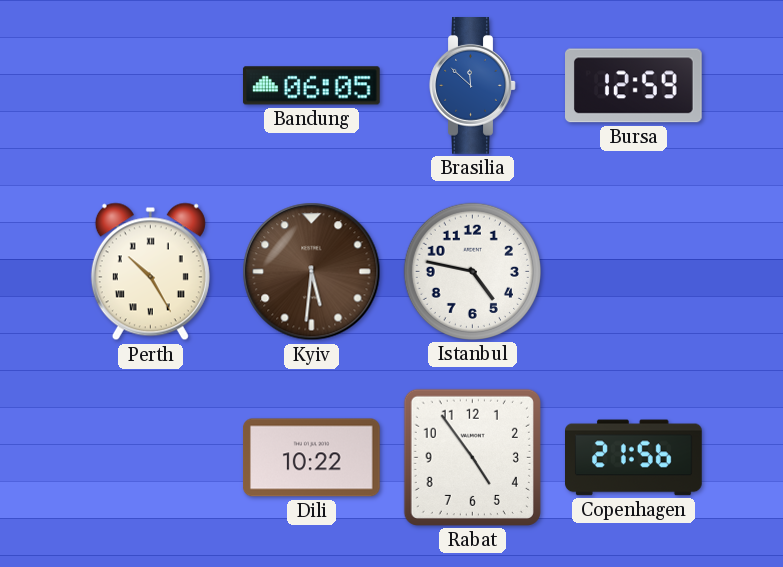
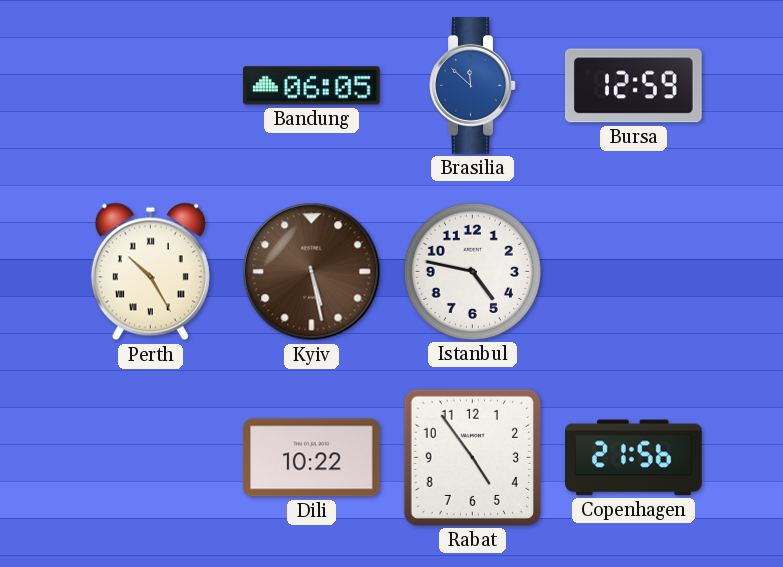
Kyiv: 5:31 -> 5:28 (312, 272)
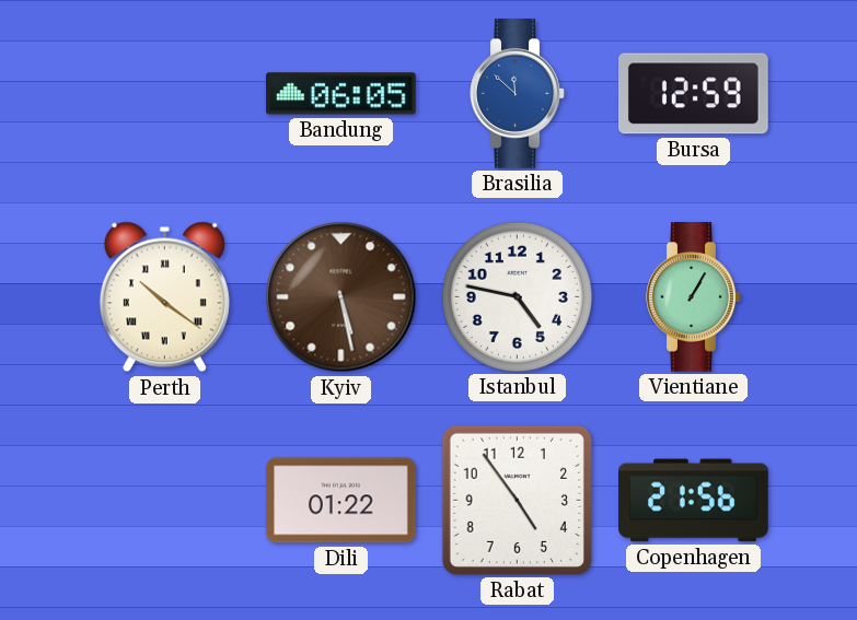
Perth: 10:25 -> 10:21 (164, 297)
Vientiane: none -> 1:05 (694, 297)
Dili: 10:22 -> 01:22 (341, 501)
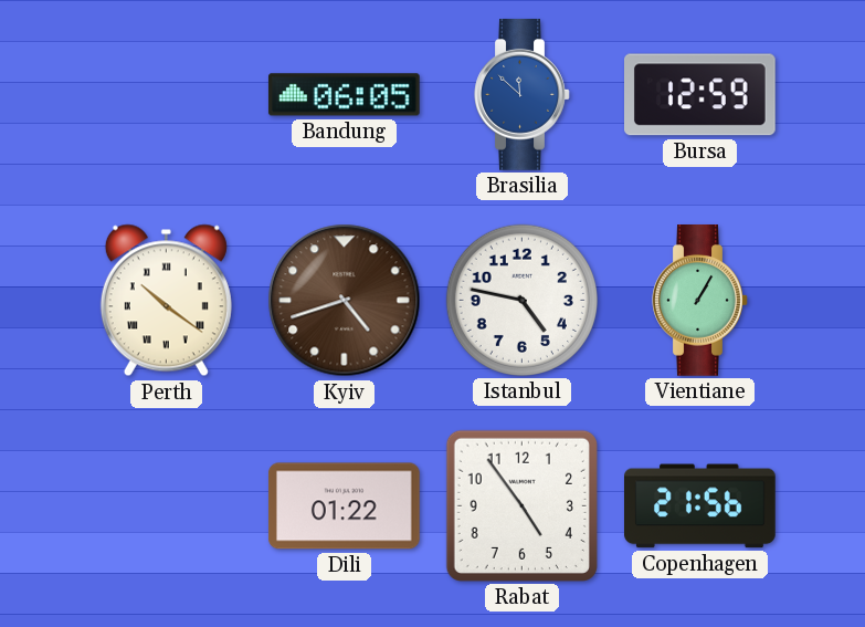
Kyiv: 5:28 -> 4:42 (345, 301)
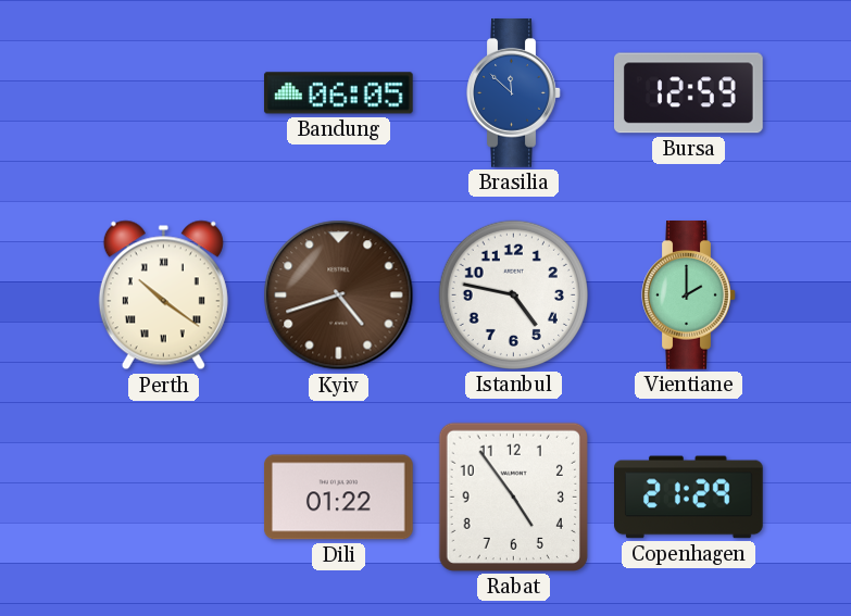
Vientiane: 1:05 -> 2:00 (689, 296)
Copenhagen: 21:56 -> 21:29 (689, 498)
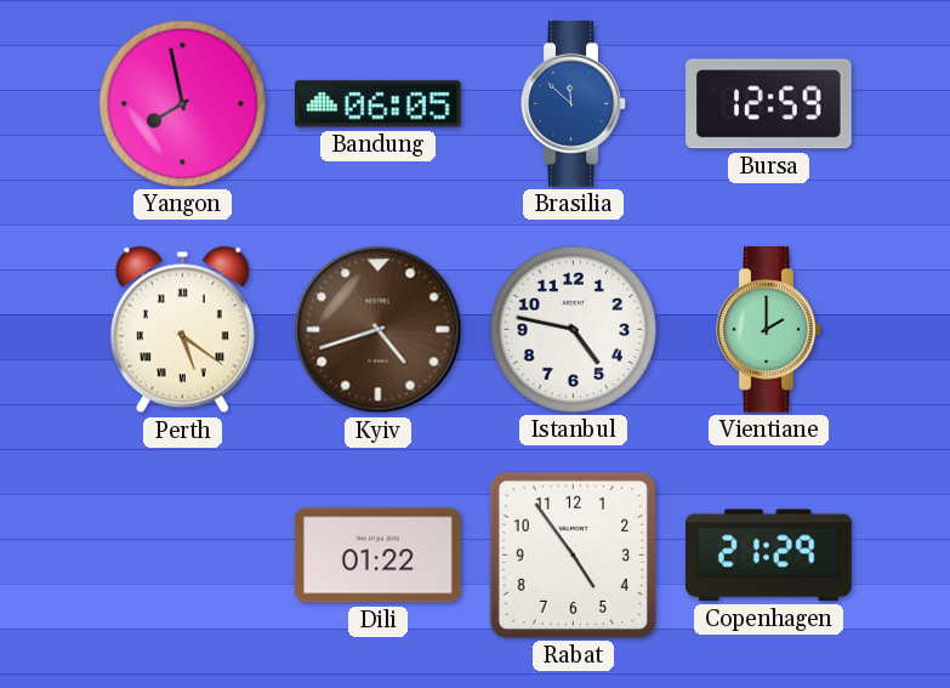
Yangon: none -> 7:58 (182, 103)
Perth: 10:21 -> 5:21 (182, 330)
